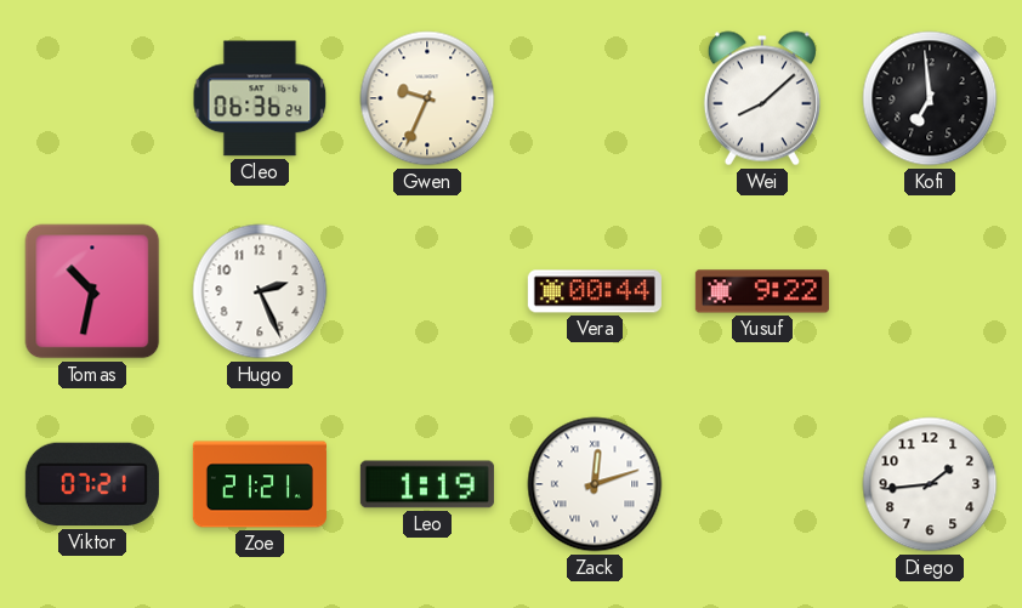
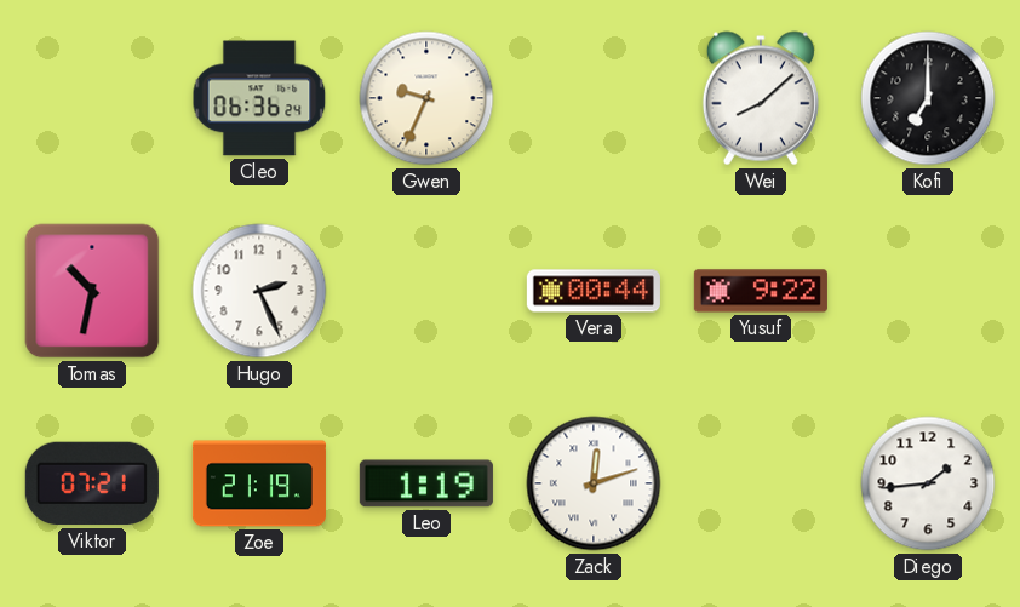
Kofi: 6:59 -> 7:00 (928, 98)
Zoe: 21:21 -> 21:19 (259, 483)
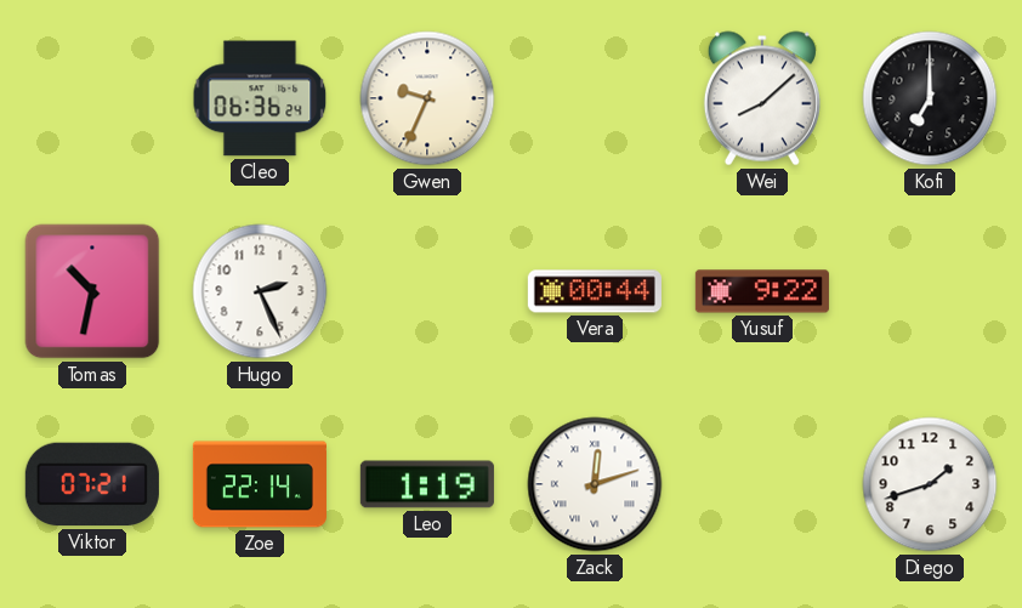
Zoe: 21:19 -> 22:14 (260, 484)
Diego: 1:44 -> 1:42 (930, 484)
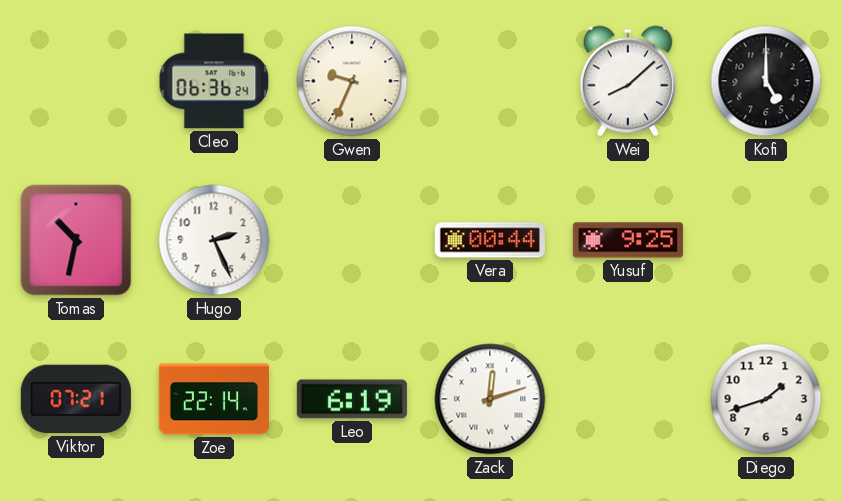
Kofi: 7:00 -> 5:00 (766, 81)
Yusuf: 9:22 -> 9:25 (628, 240)
Leo: 1:19 -> 6:19 (352, 399)
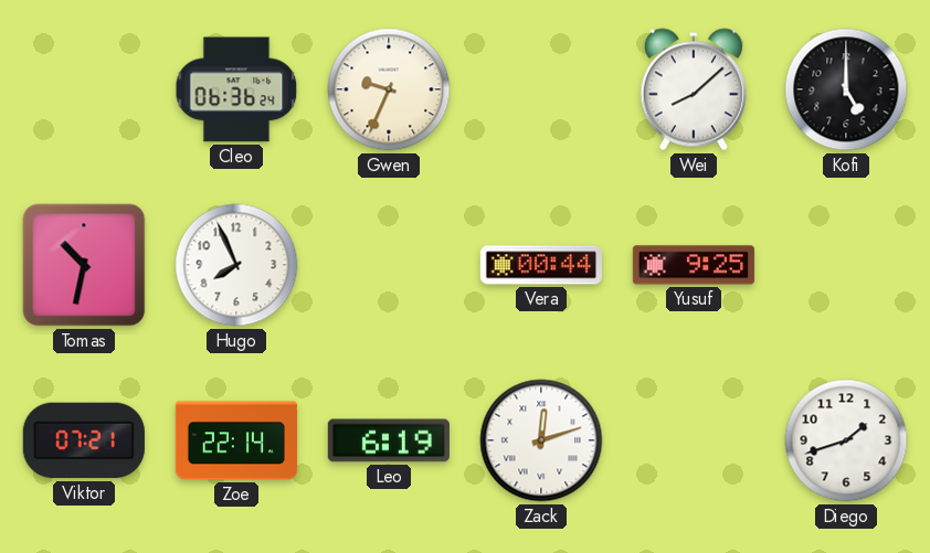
Hugo: 2:26 -> 7:56 (236, 265)
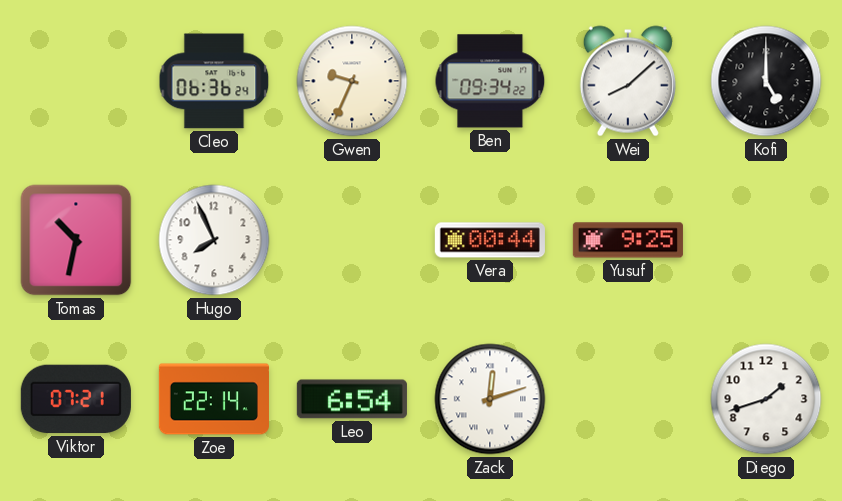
Ben: none -> 09:34 (490, 81)
Leo: 6:19 -> 6:54 (352, 399)
